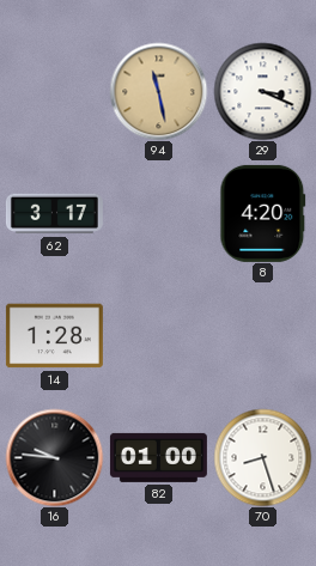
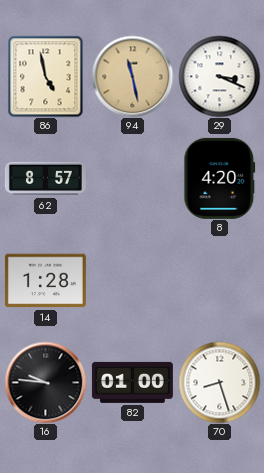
86: none -> 4:58 (46, 76)
62: 3:17 -> 8:57 (45, 179)
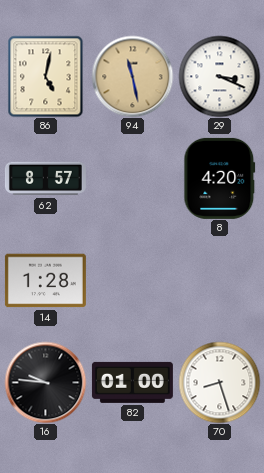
86: 4:58 -> 5:02 (46, 76)
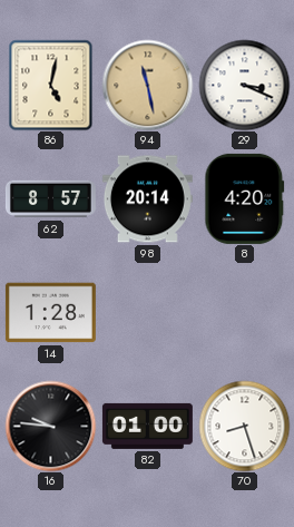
98: none -> 20:14 (147, 199)
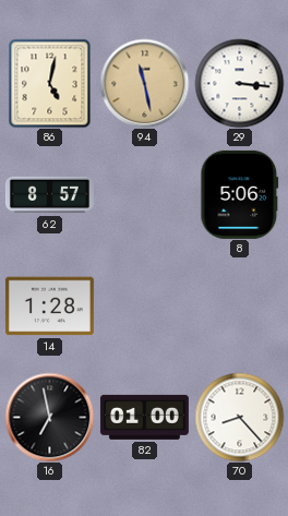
29: 3:19 -> 3:16 (239, 83)
98: 20:14 -> none (147, 199)
8: 4:20 -> 5:06 (240, 194)
16: 9:46 -> 6:58 (49, 417)
70: 8:27 -> 8:23 (239, 417)
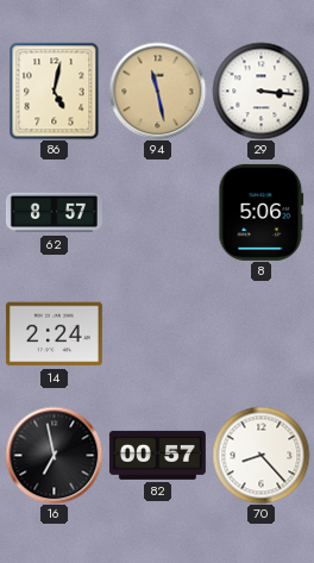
14: 1:28 -> 2:24 (54, 334)
82: 01:00 -> 00:57 (157, 455)
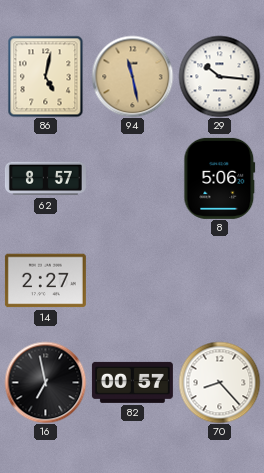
29: 3:16 -> 10:16 (219, 76)
14: 2:24 -> 2:27 (45, 281)
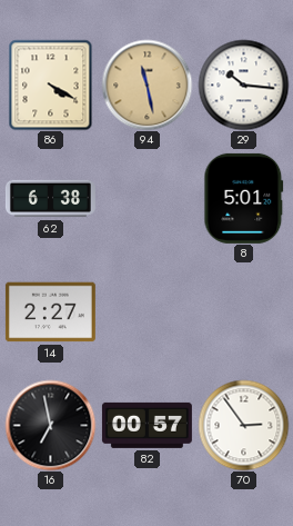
86: 5:02 -> 4:20 (51, 85)
62: 8:57 -> 6:38 (50, 199)
8: 5:06 -> 5:01 (244, 198)
70: 8:23 -> 2:54 (243, 425)
